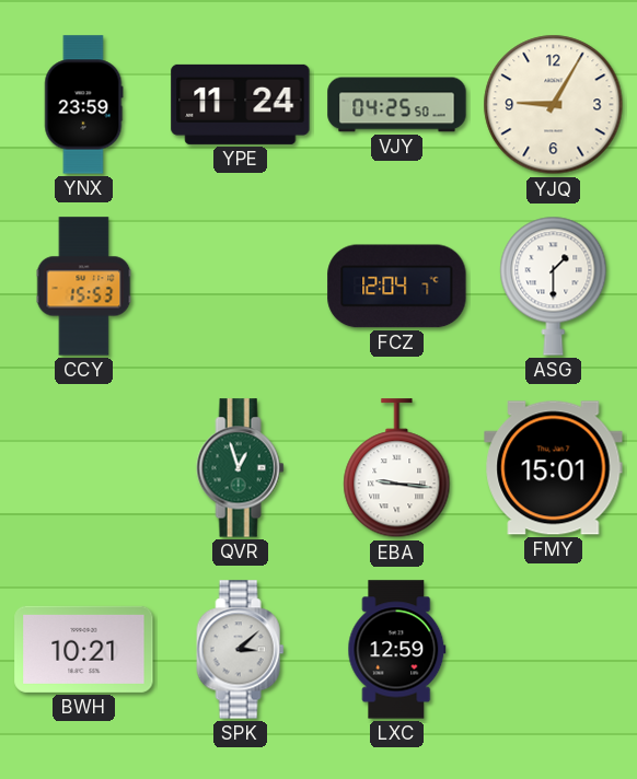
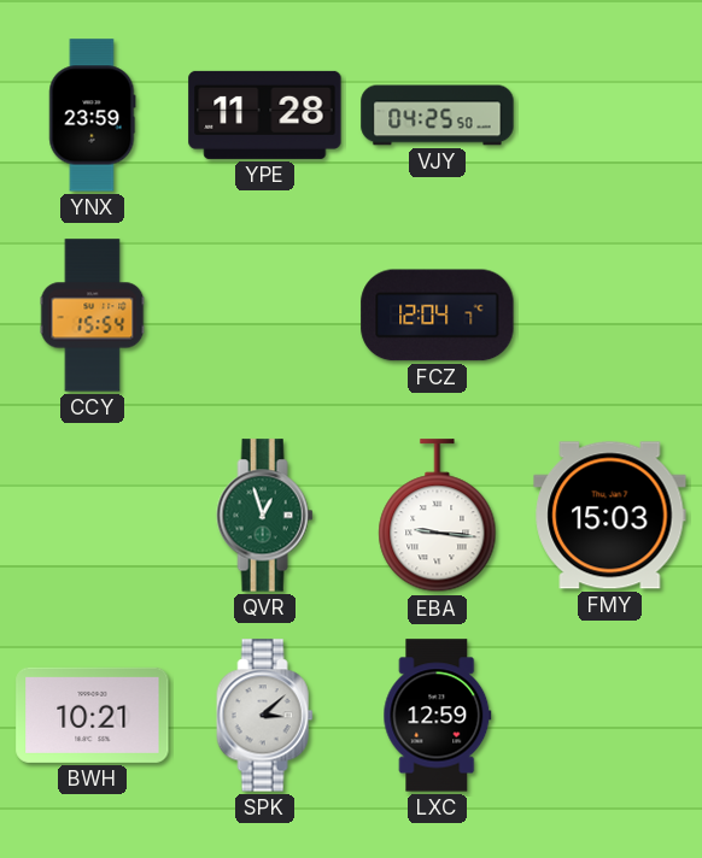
YPE: 11:24 -> 11:28 (265, 114)
YJQ: 9:05 -> none (554, 105)
CCY: 15:53 -> 15:54 (93, 316)
ASG: 1:30 -> none (554, 286)
FMY: 15:01 -> 15:03 (610, 516)
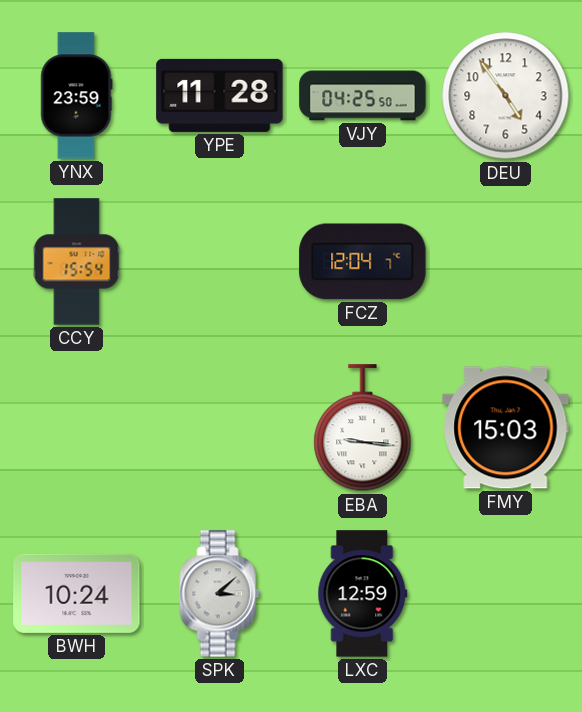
DEU: none -> 4:54 (506, 96)
QVR: 12:57 -> none (265, 516)
BWH: 10:21 -> 10:24 (77, 593)
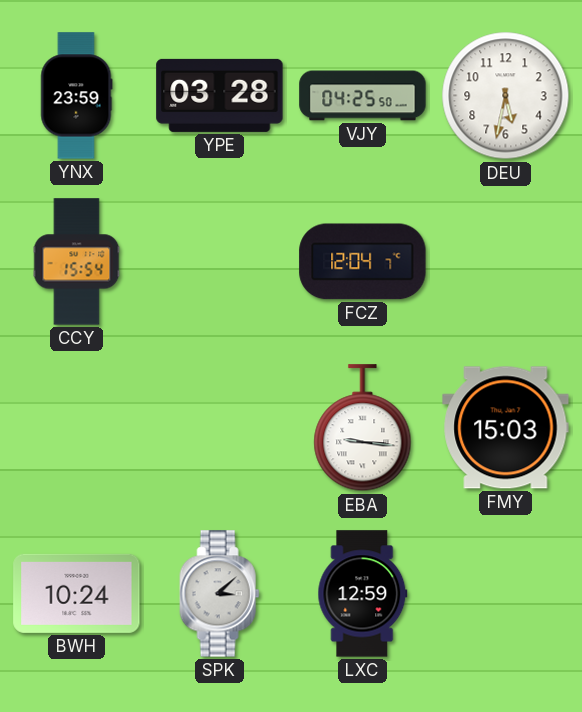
YPE: 11:28 -> 03:28 (220, 95)
DEU: 4:54 -> 5:32 (506, 96)
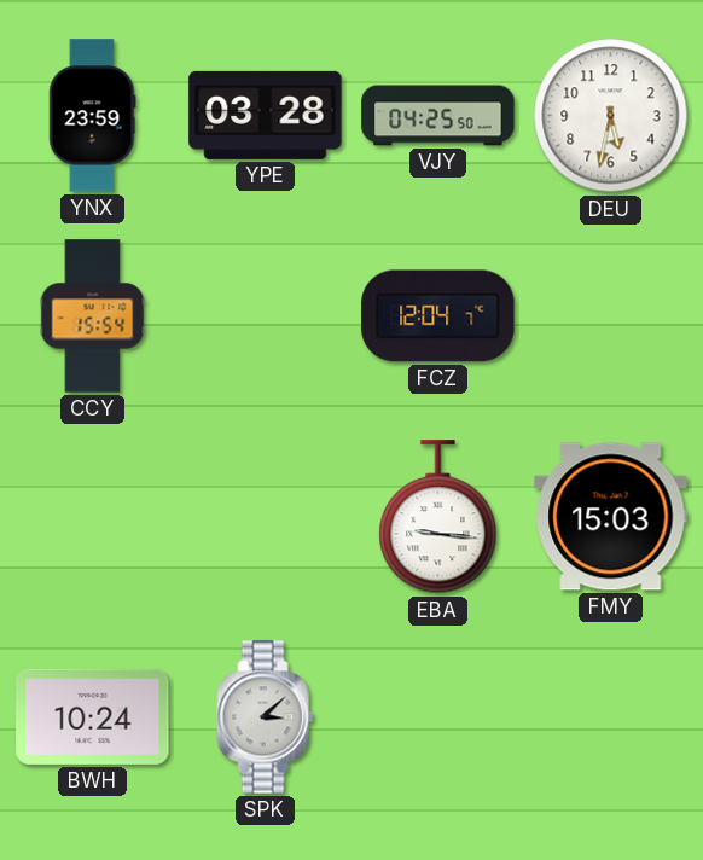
LXC: 12:59 -> none (363, 594)
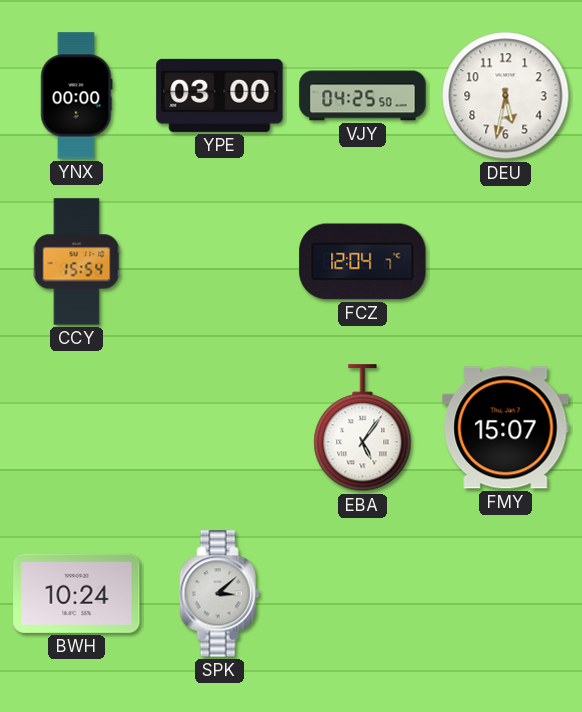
YNX: 23:59 -> 00:00 (77, 96)
YPE: 03:28 -> 03:00 (220, 95)
EBA: 9:16 -> 5:06 (363, 428)
FMY: 15:03 -> 15:07 (506, 428)
